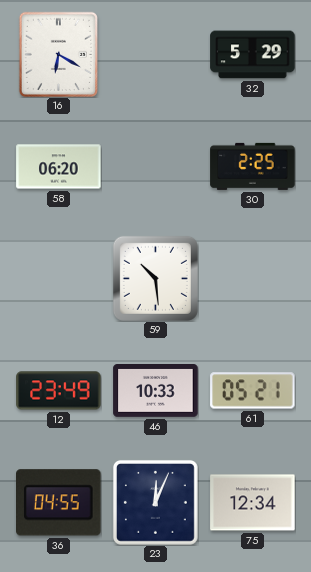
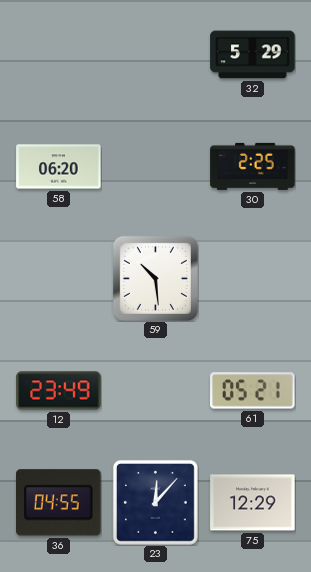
16: 6:20 -> none (58, 54)
46: 10:33 -> none (156, 391)
23: 12:04 -> 12:07 (155, 502)
75: 12:34 -> 12:29 (253, 503)
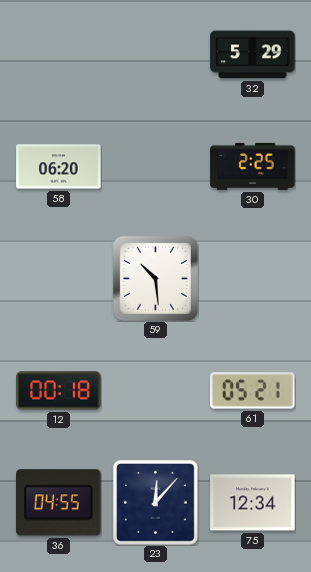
12: 23:49 -> 00:18 (59, 391)
75: 12:29 -> 12:34 (253, 503)
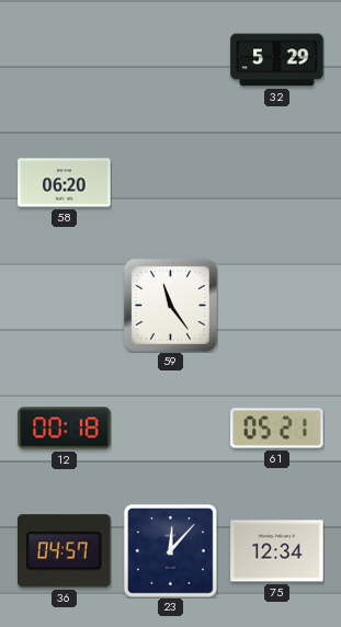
30: 2:25 -> none (253, 166)
59: 10:29 -> 11:24 (170, 305)
36: 04:55 -> 04:57 (65, 551)
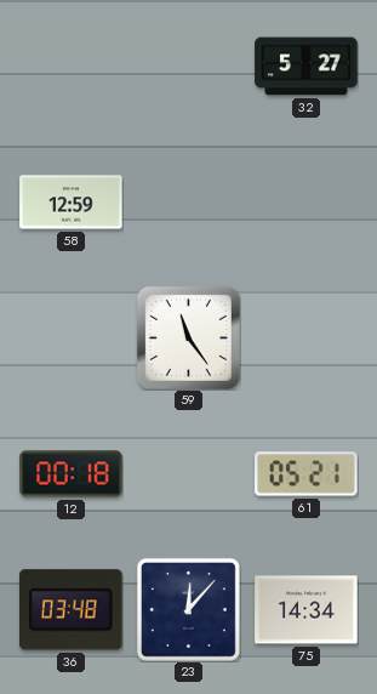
32: 5:29 -> 5:27 (307, 67)
58: 06:20 -> 12:59 (72, 203)
36: 04:57 -> 03:48 (72, 610)
75: 12:34 -> 14:34 (307, 610)
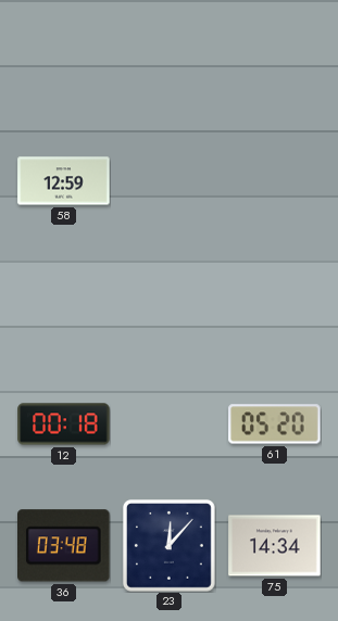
32: 5:27 -> none (307, 67)
59: 11:24 -> none (188, 337)
61: 05:21 -> 05:20 (275, 424)
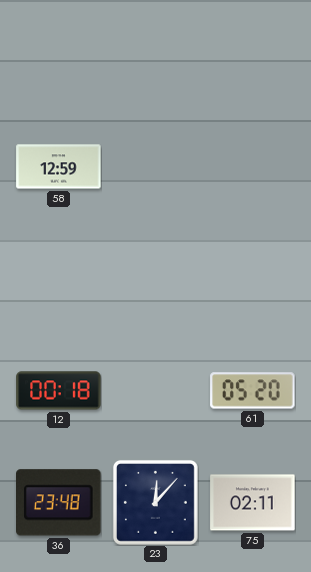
36: 03:48 -> 23:48 (59, 503)
75: 14:34 -> 02:11 (253, 503)
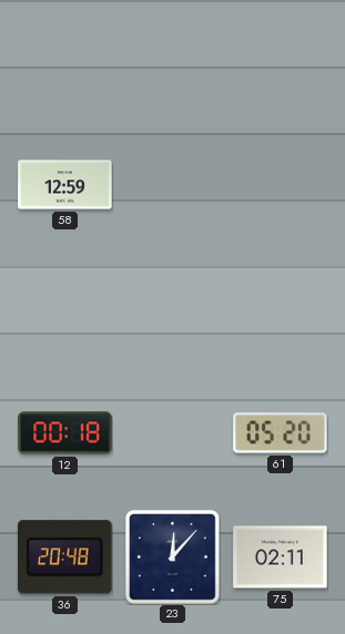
36: 23:48 -> 20:48 (65, 558)
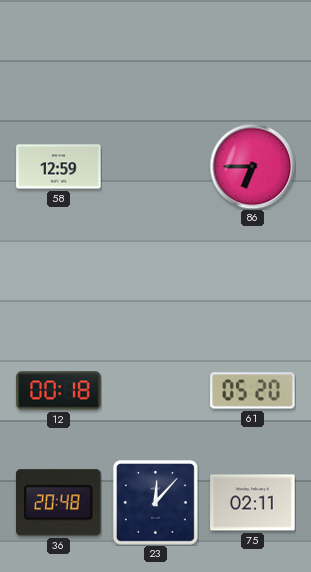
86: none -> 6:45 (252, 166)
